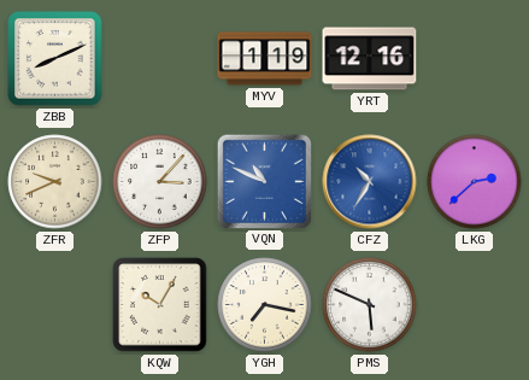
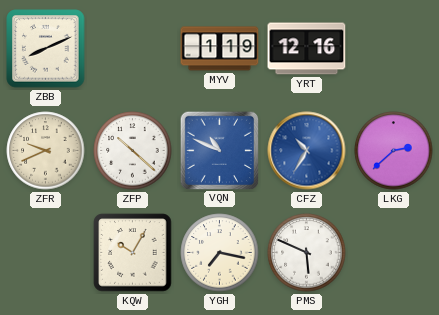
ZFP: 3:07 -> 10:22 (133, 151)
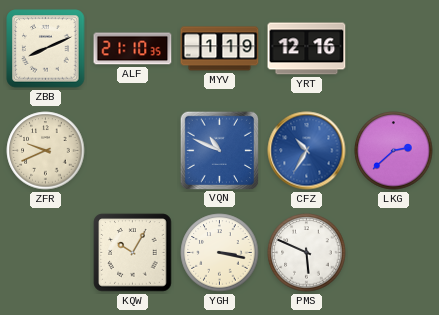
ALF: none -> 21:10 (133, 49)
ZFP: 10:22 -> none (133, 151)
YGH: 7:17 -> 3:17 (220, 253)
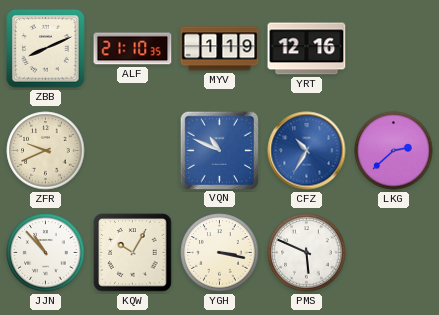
JJN: none -> 10:53 (46, 253)
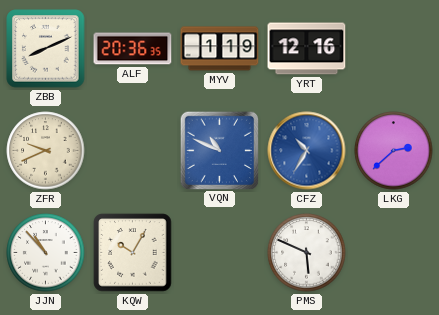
ALF: 21:10 -> 20:36 (133, 49)
YGH: 3:17 -> none (220, 253)
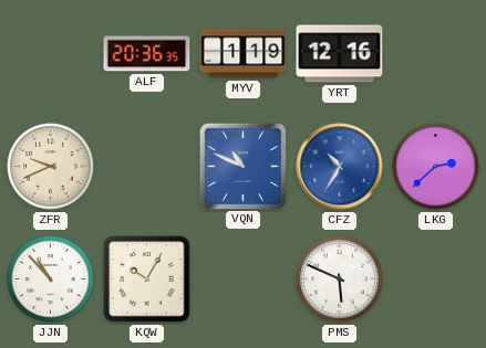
ZBB: 8:11 -> none (46, 49)
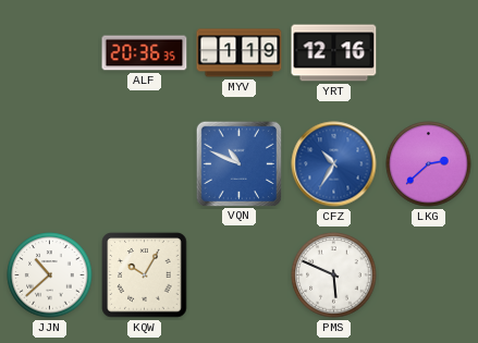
ZFR: 9:41 -> none (51, 167)
JJN: 10:53 -> 10:38 (50, 275)
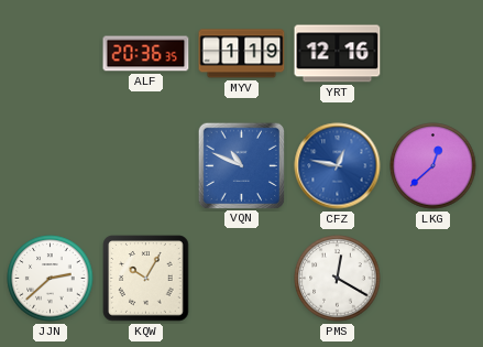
CFZ: 10:35 -> 12:47 (338, 166)
LKG: 2:38 -> 12:38 (433, 166)
JJN: 10:38 -> 2:38 (51, 279)
PMS: 5:49 -> 12:20 (338, 279)
